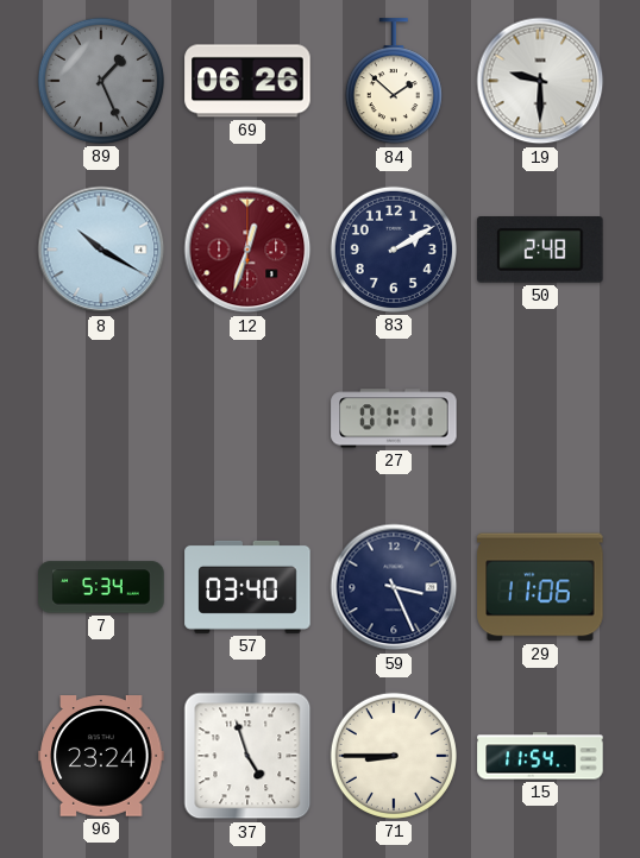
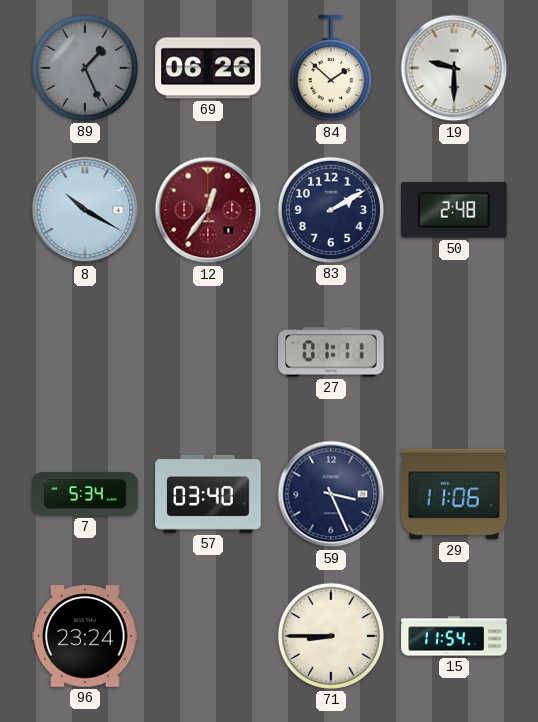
12: 12:33 -> 12:36 (208, 210)
37: 4:57 -> none (247, 756)
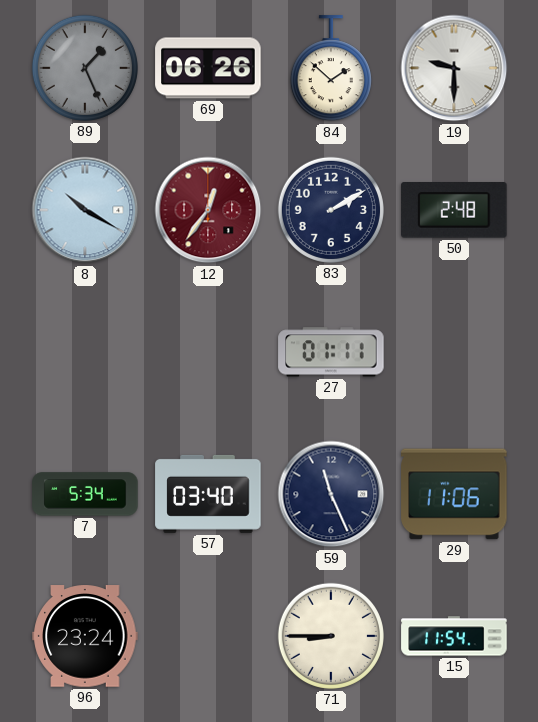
59: 3:26 -> 11:26 (331, 494)
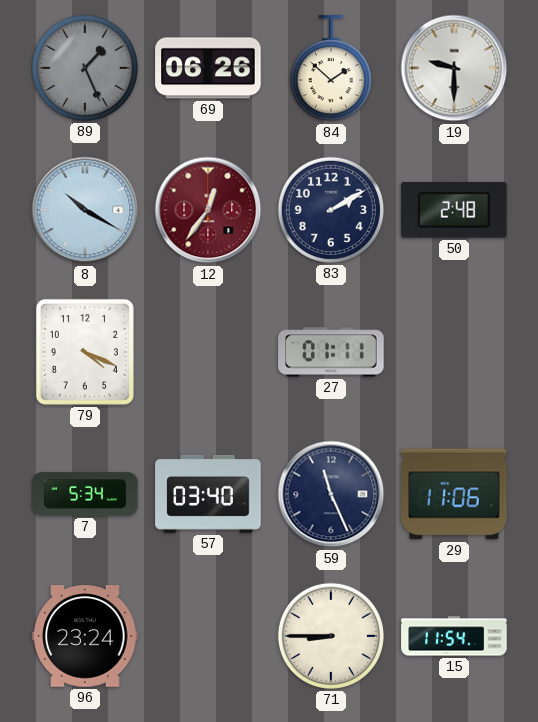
79: none -> 4:19 (85, 352)
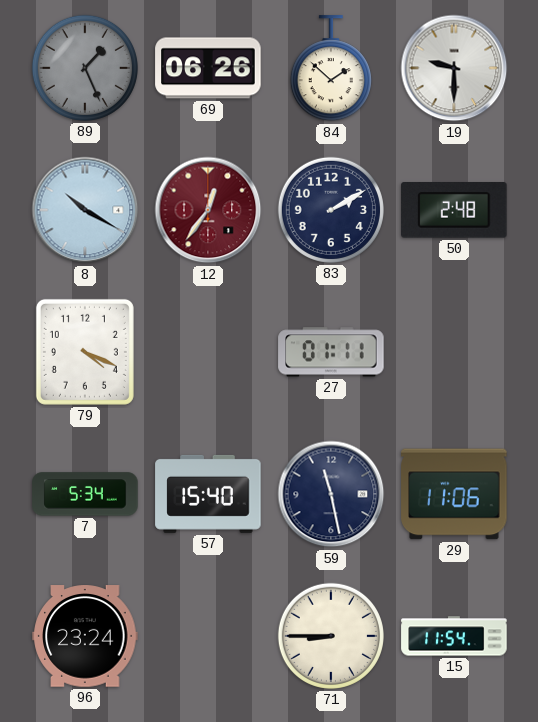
57: 03:40 -> 15:40 (208, 494)
59: 11:26 -> 11:28 (331, 494)
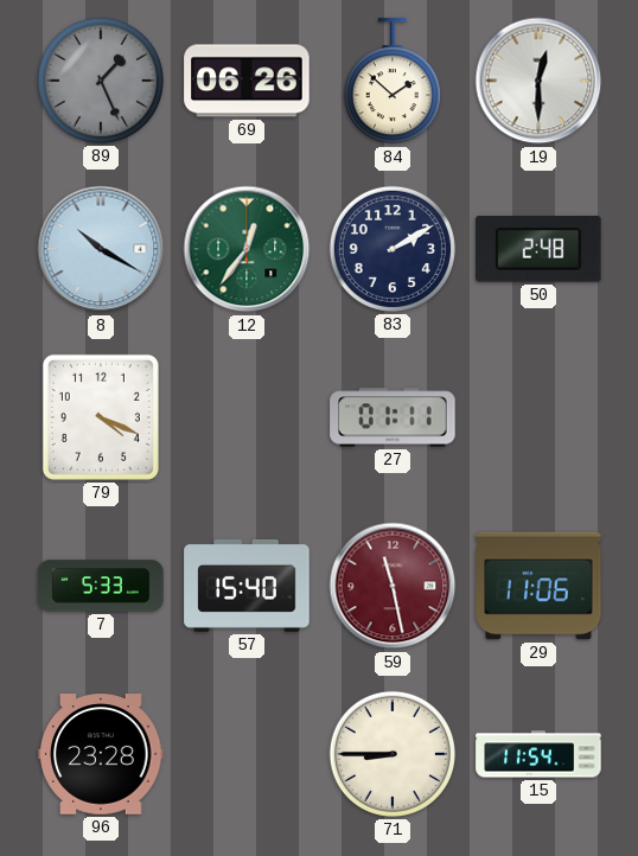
19: 9:30 -> 12:30 (538, 81)
12 dial: burgundy -> green (247, 249)
7: 5:34 -> 5:33 (101, 586)
59 dial: navy -> burgundy (393, 586)
96: 23:24 -> 23:28 (101, 754)
